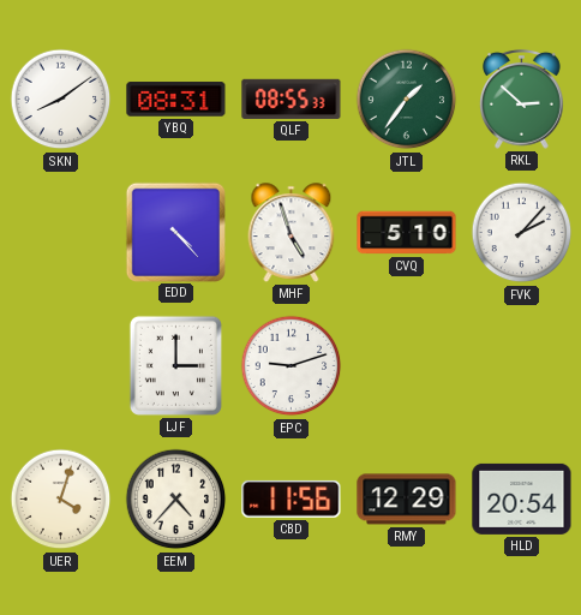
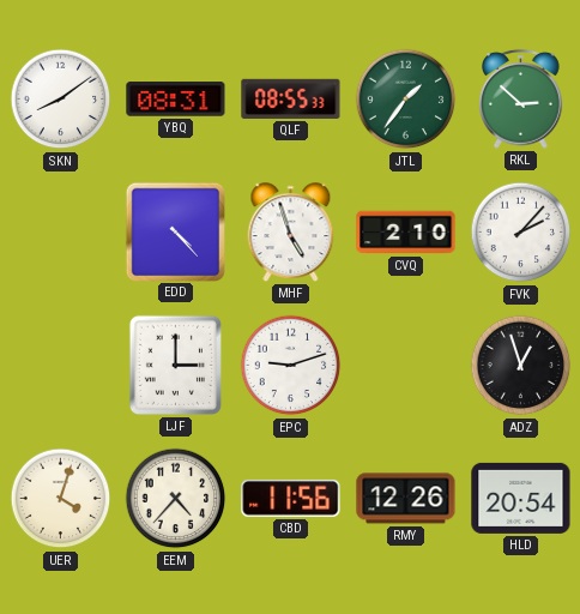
CVQ: 5:10 -> 2:10 (406, 233)
ADZ: none -> 12:57 (521, 366)
RMY: 12:29 -> 12:26 (406, 499)
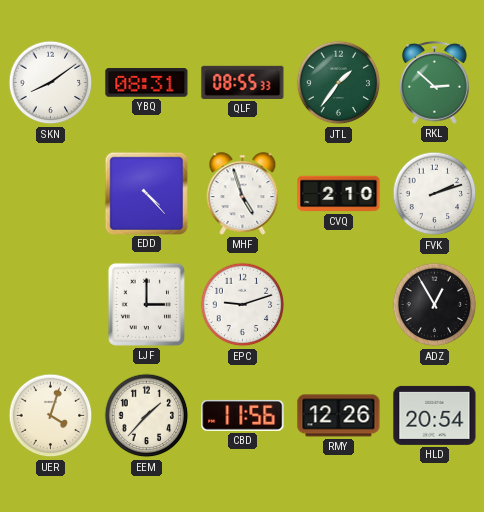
FVK: 2:07 -> 2:12 (435, 194)
ADZ: 12:57 -> 12:55 (435, 305)
EEM: 4:37 -> 1:37 (147, 416)
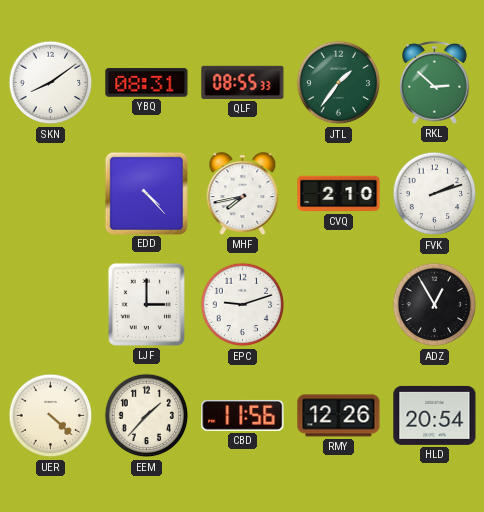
MHF: 4:57 -> 7:43 (243, 194)
UER: 4:03 -> 4:22 (51, 416)
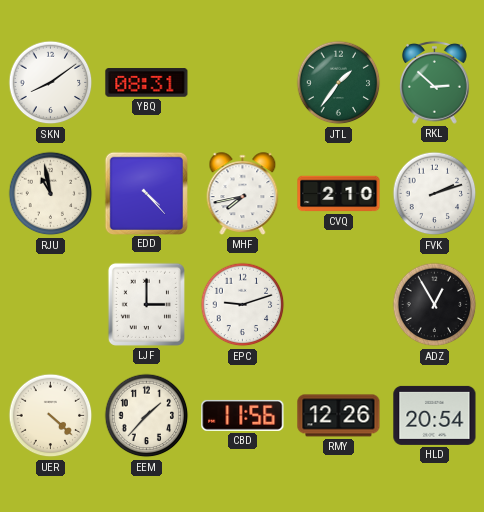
QLF: 08:55 -> none (243, 82)
RJU: none -> 10:58 (51, 194)
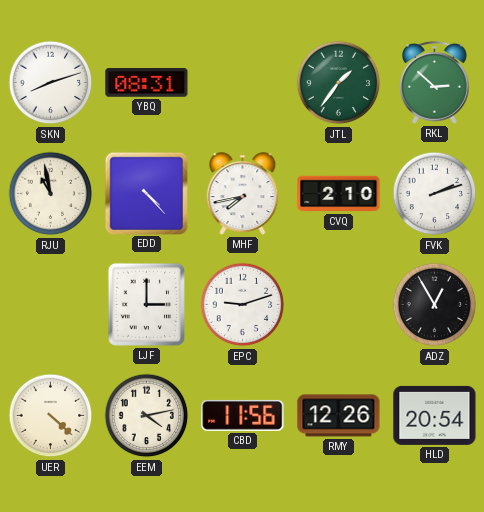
SKN: 8:09 -> 8:12 (51, 83)
EEM: 1:37 -> 4:13 (147, 416)
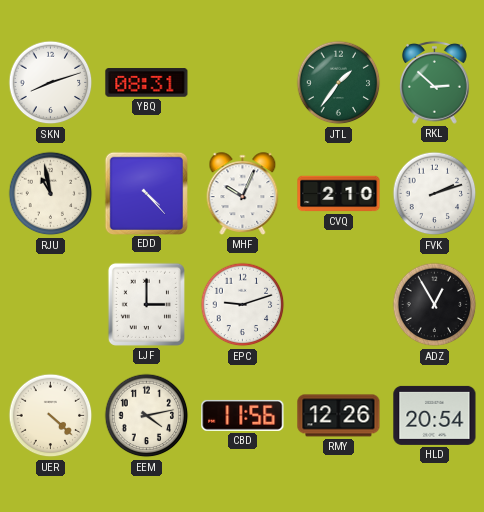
MHF: 7:43 -> 10:04 (243, 194)
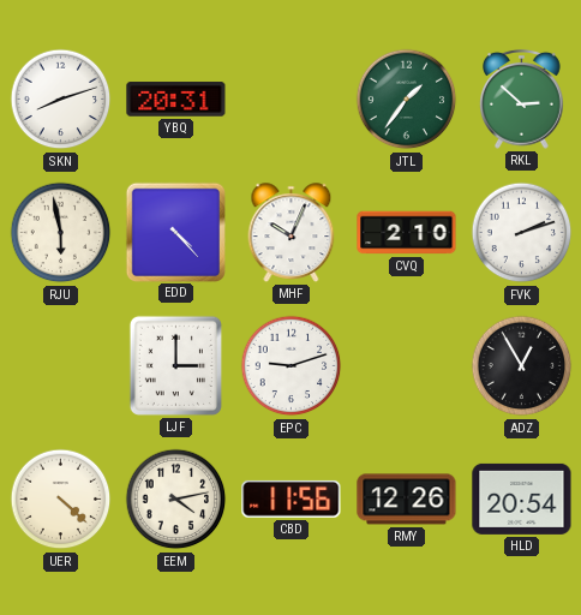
YBQ: 08:31 -> 20:31 (176, 100)
RJU: 10:58 -> 5:58 (61, 233)
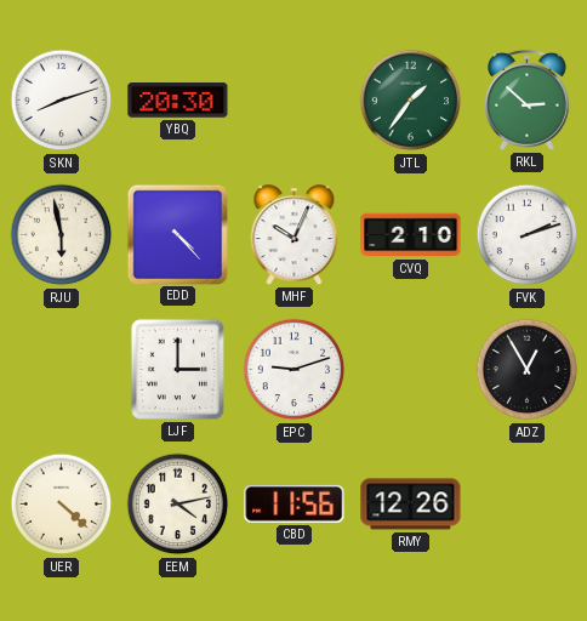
YBQ: 20:31 -> 20:30 (178, 101)
HLD: 20:54 -> none (522, 498)
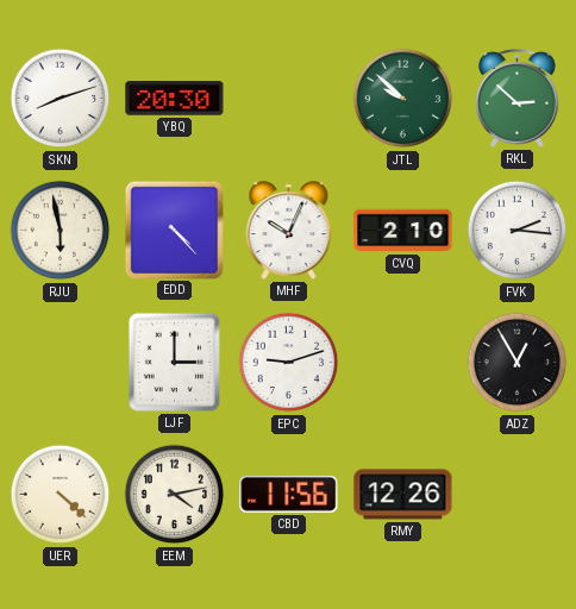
JTL: 1:36 -> 9:52 (403, 99)
FVK: 2:12 -> 2:16 (518, 231)
